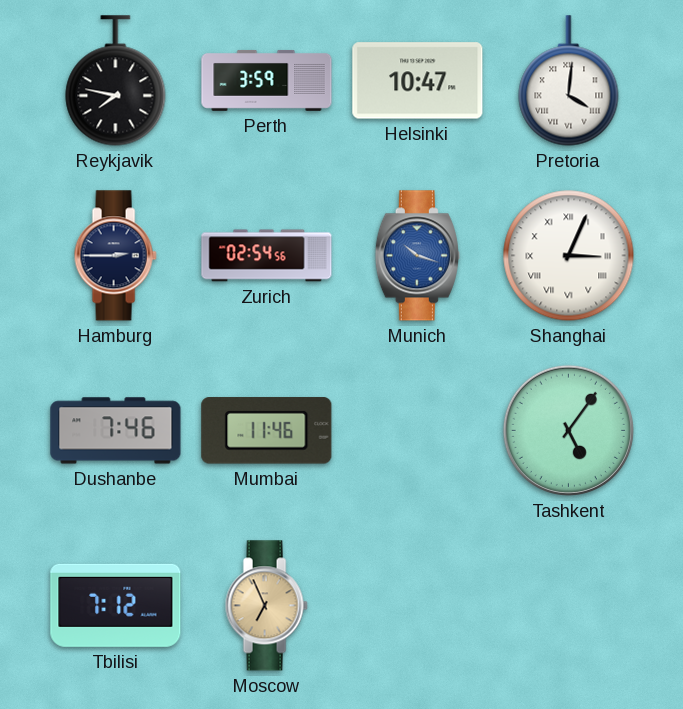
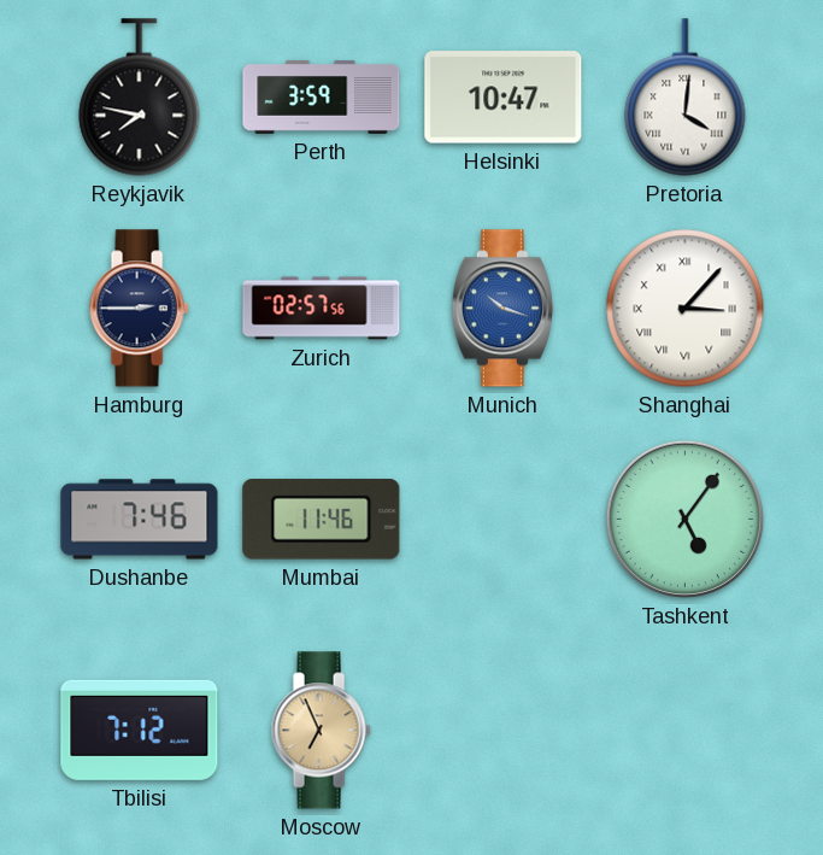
Zurich: 02:54 -> 02:57 (322, 309)
Shanghai: 3:04 -> 3:07 (686, 309)
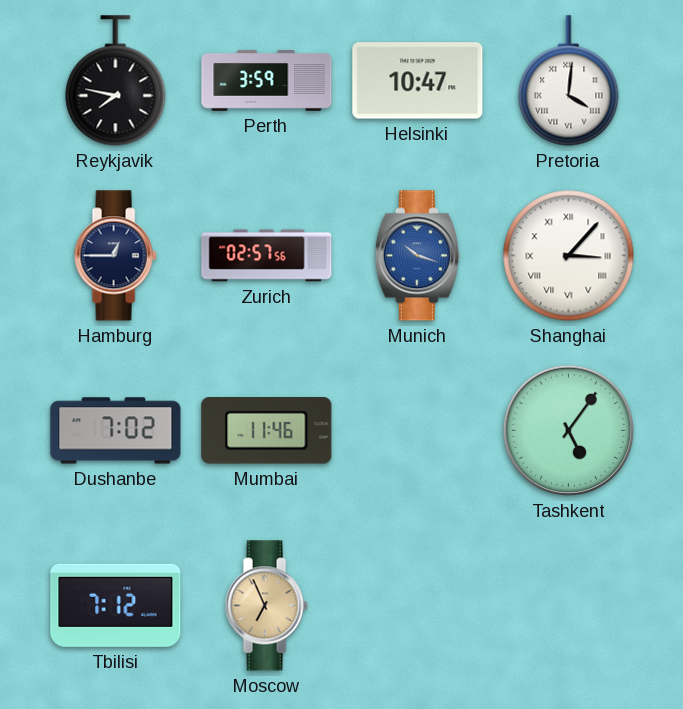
Hamburg: 2:45 -> 12:45 (115, 256)
Dushanbe: 7:46 -> 7:02 (116, 431)
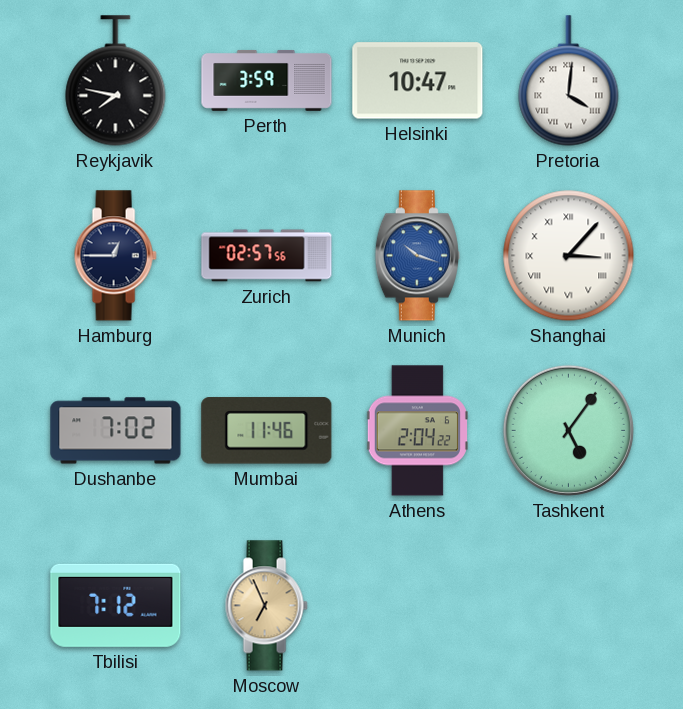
Athens: none -> 2:04 (417, 431)
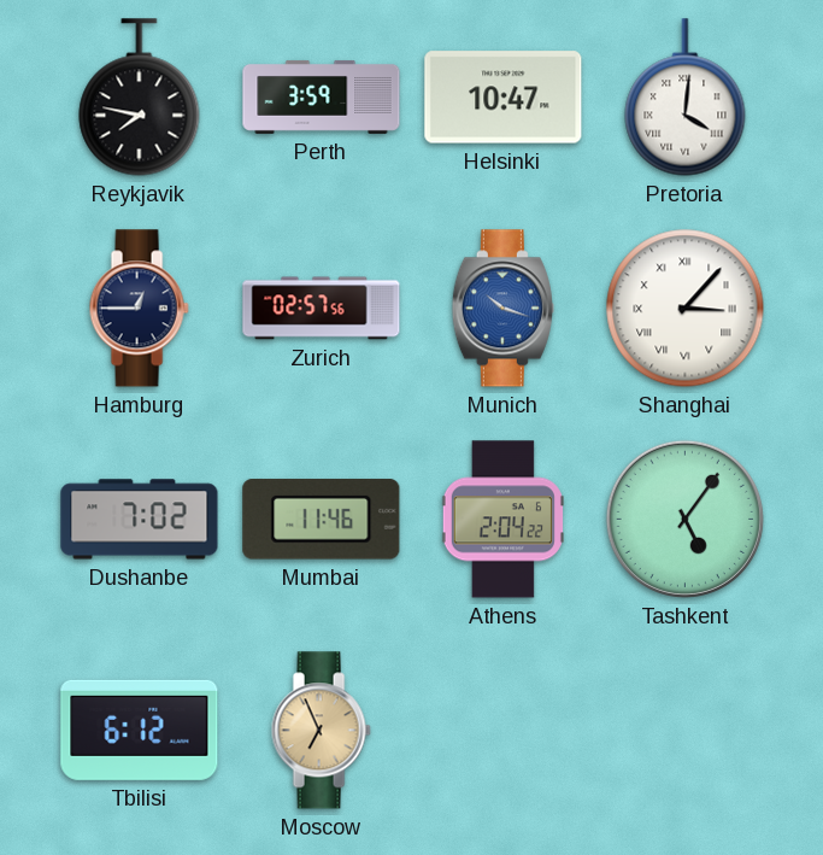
Tbilisi: 7:12 -> 6:12 (140, 730)
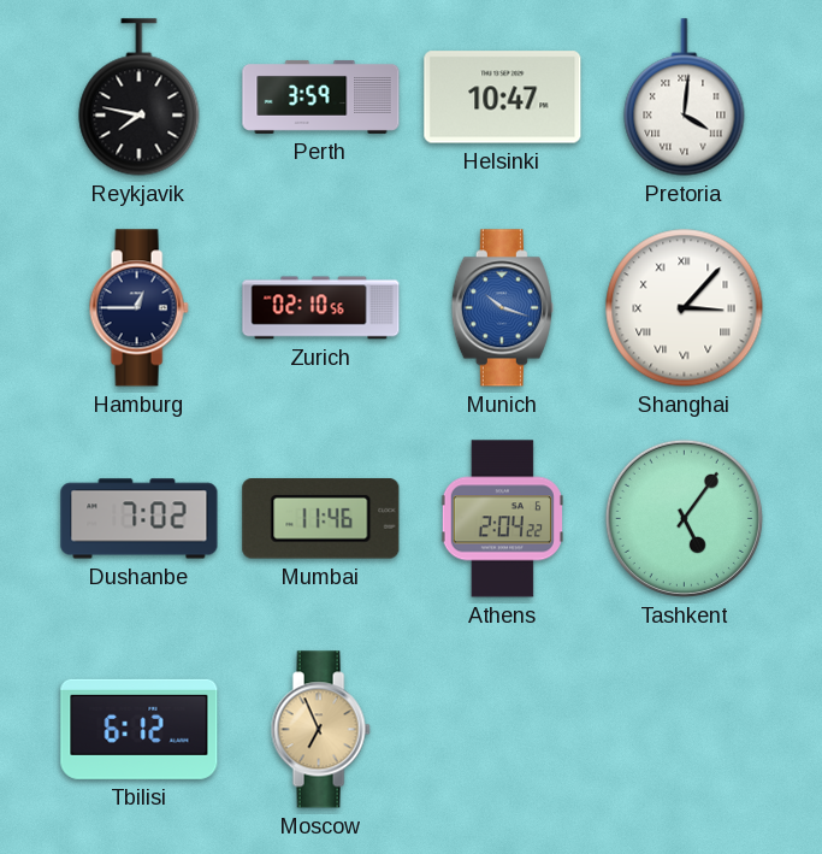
Zurich: 02:57 -> 02:10 (321, 308)
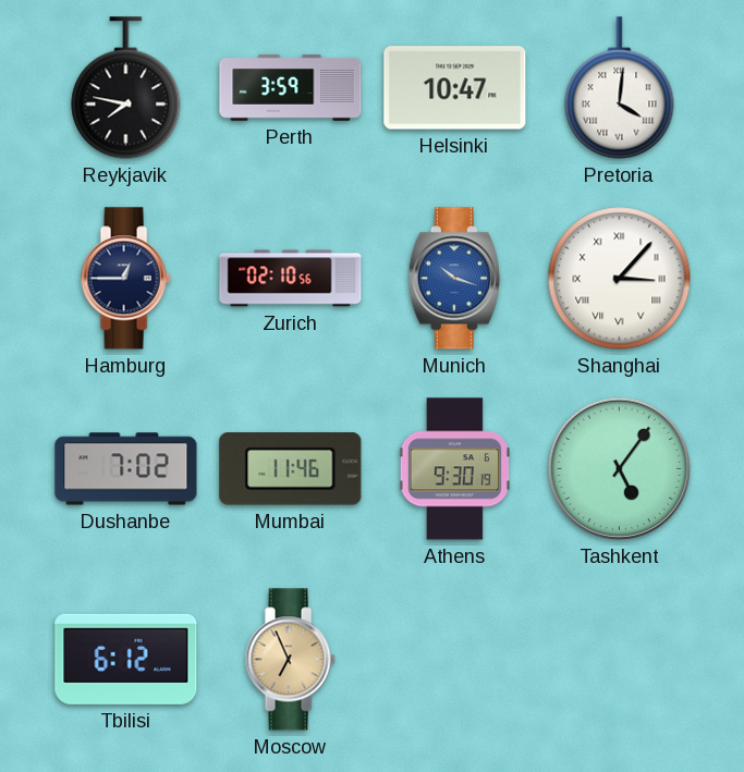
Athens: 2:04 -> 9:30 (454, 469)
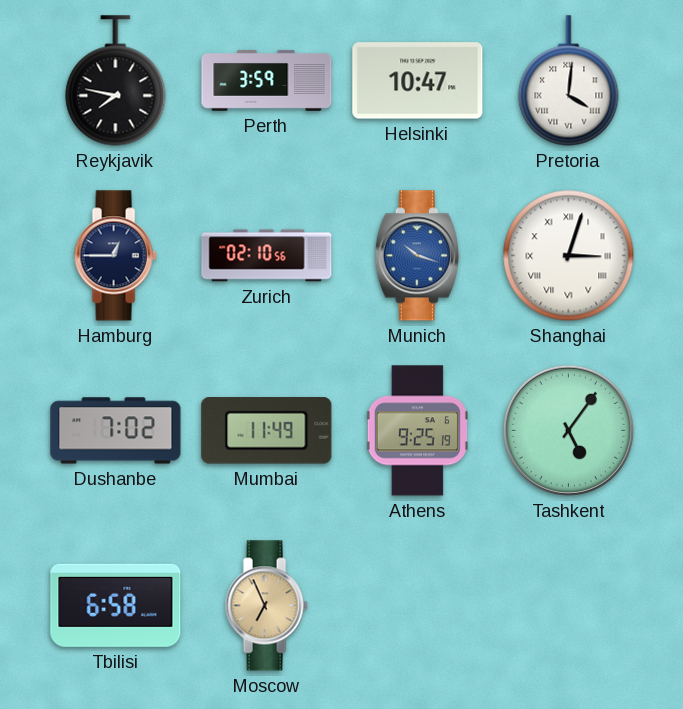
Shanghai: 3:07 -> 3:03 (569, 256)
Mumbai: 11:46 -> 11:49 (267, 431)
Athens: 9:30 -> 9:25 (417, 431)
Tbilisi: 6:12 -> 6:58 (116, 605)
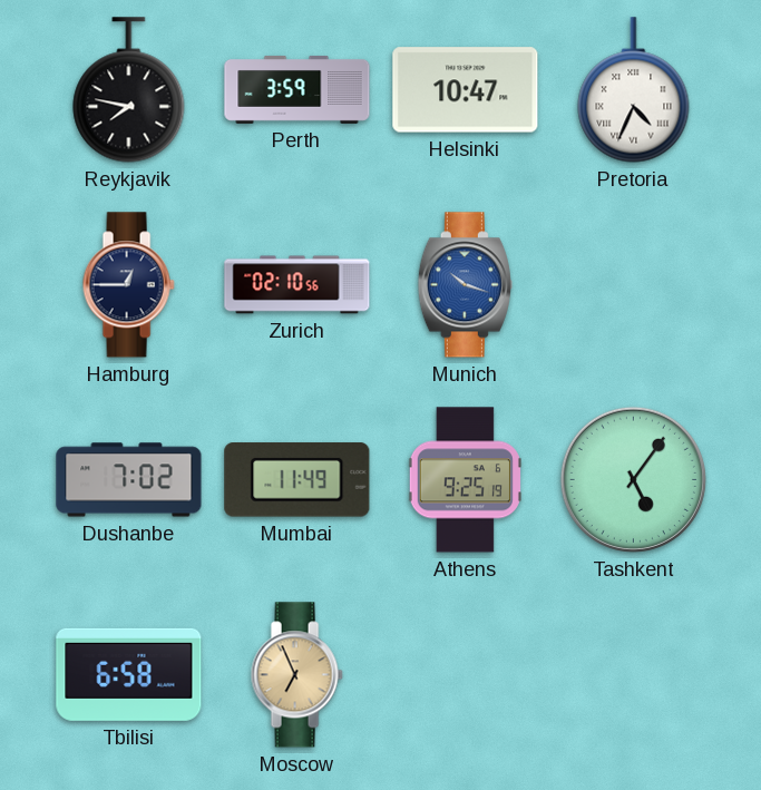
Pretoria: 4:01 -> 4:34 (634, 90)
Shanghai: 3:03 -> none (569, 256)
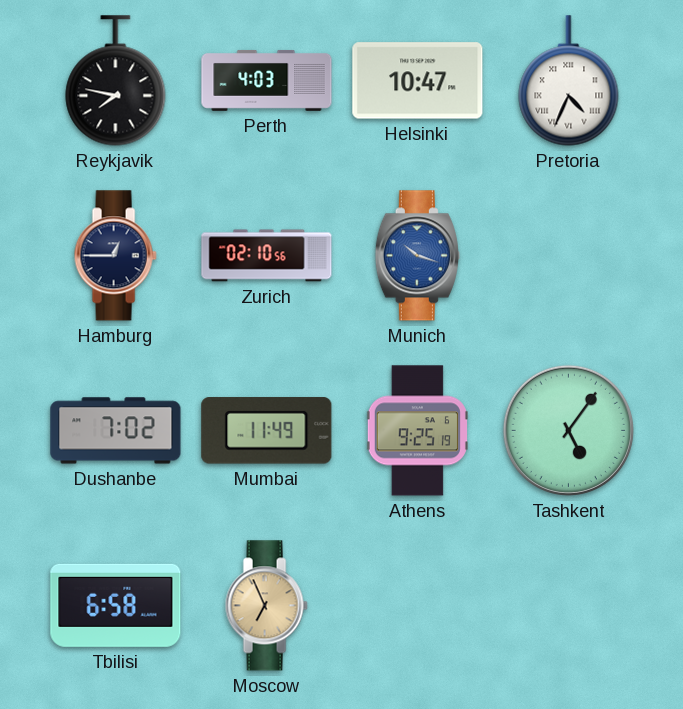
Perth: 3:59 -> 4:03 (267, 81)
